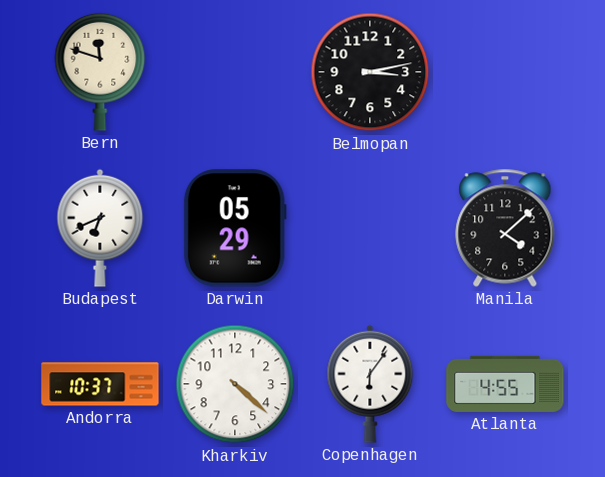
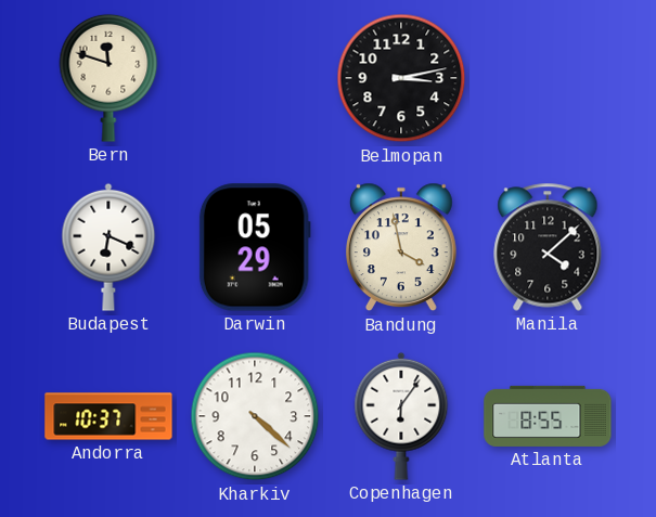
Budapest: 6:41 -> 6:19 (108, 247)
Bandung: none -> 3:58 (401, 247)
Atlanta: 4:55 -> 8:55 (548, 416)
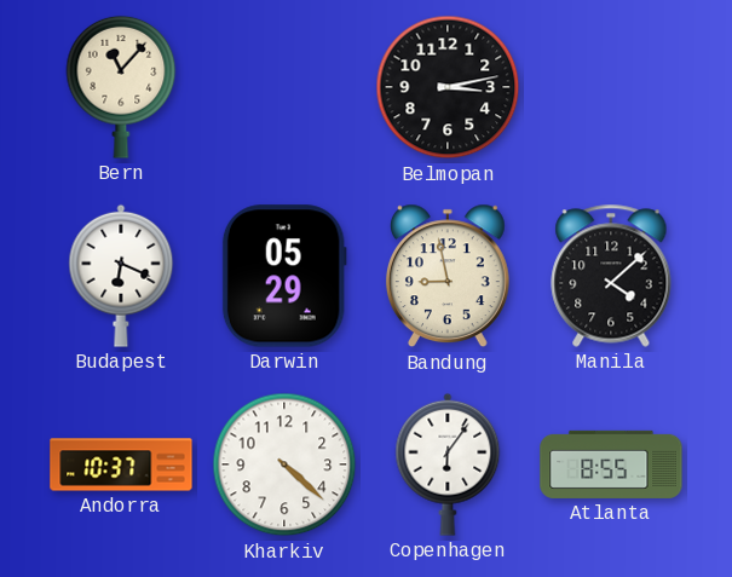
Bern: 11:48 -> 11:07 (121, 87)
Bandung: 3:58 -> 8:58 (448, 276)
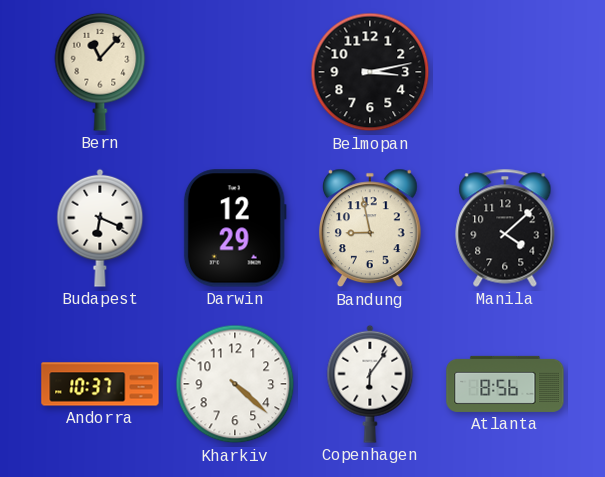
Darwin: 05:29 -> 12:29 (235, 228)
Atlanta: 8:55 -> 8:56 (505, 384)
